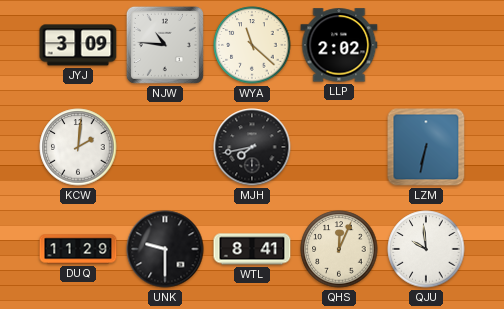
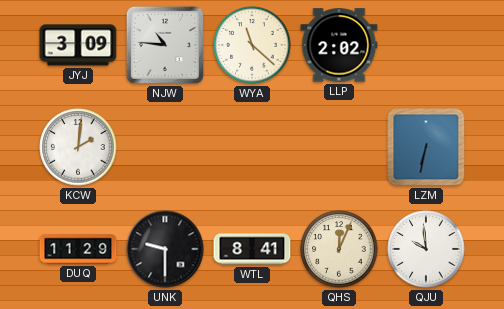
MJH: 7:43 -> none (252, 147)
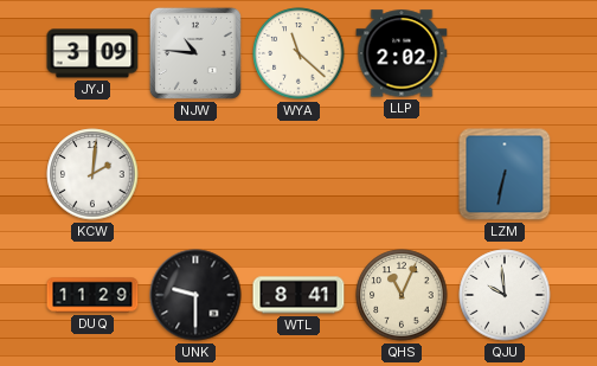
QHS: 12:04 -> 11:04 (402, 295)
